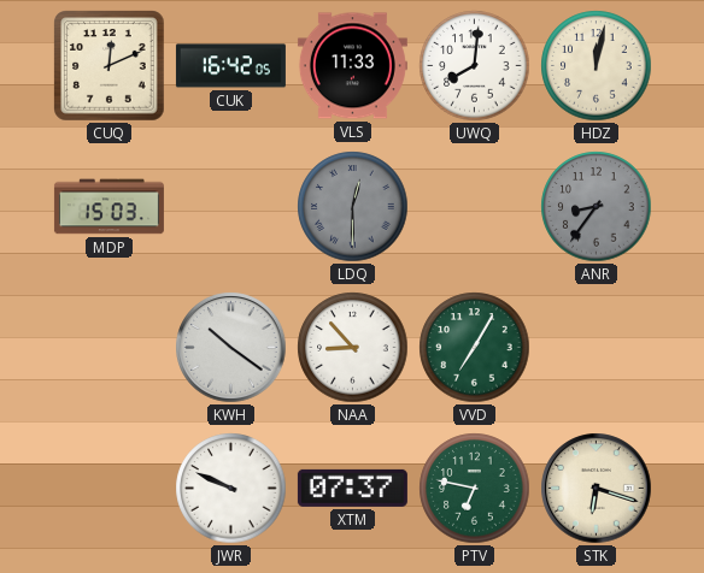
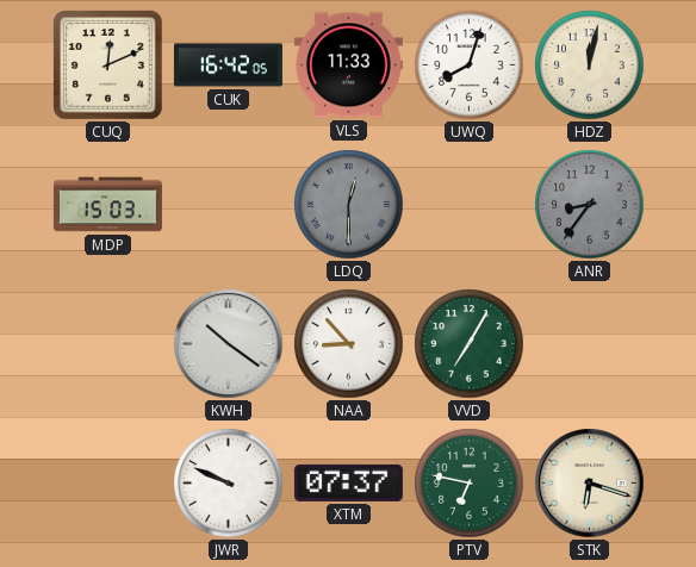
UWQ: 8:01 -> 8:03 (470, 66)
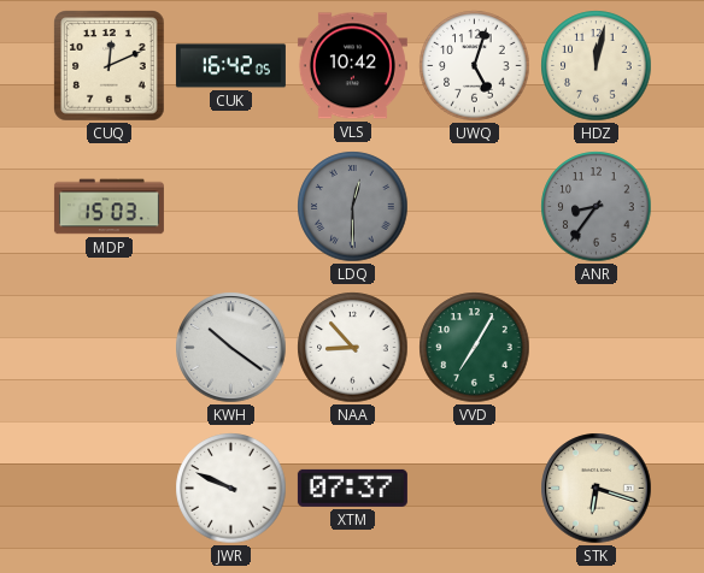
VLS: 11:33 -> 10:42 (352, 66)
UWQ: 8:03 -> 5:03 (475, 66)
PTV: 6:47 -> none (470, 484)
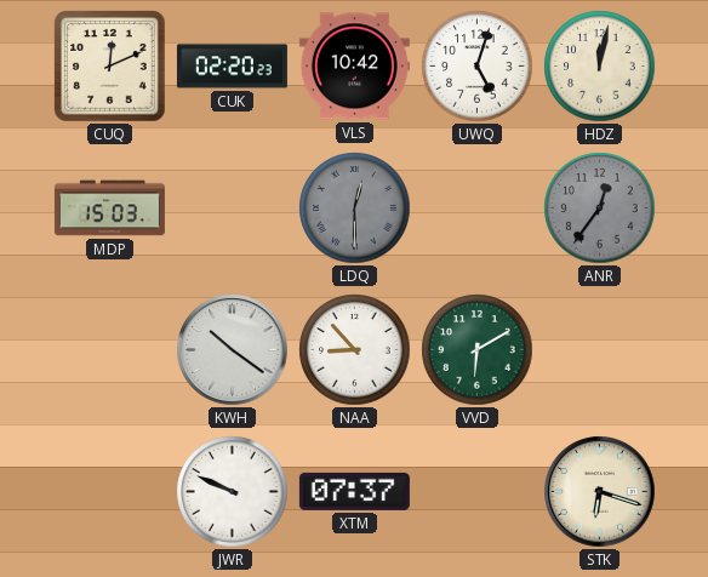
CUK: 16:42 -> 02:20 (232, 67)
ANR: 8:36 -> 12:36 (600, 208)
VVD: 7:05 -> 6:10 (478, 350)
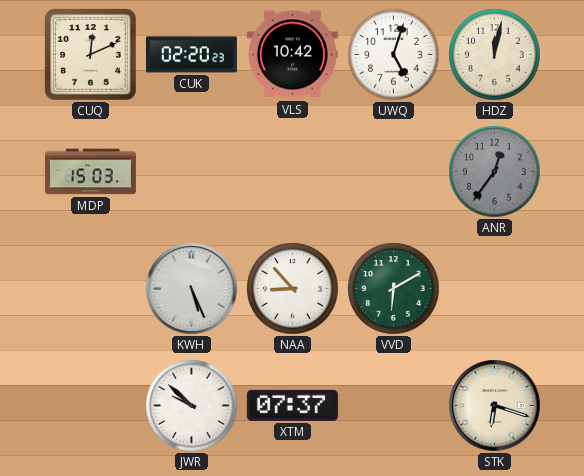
LDQ: 12:30 -> none (355, 208)
KWH: 10:21 -> 5:26 (192, 289)
JWR: 9:49 -> 9:52 (192, 406)
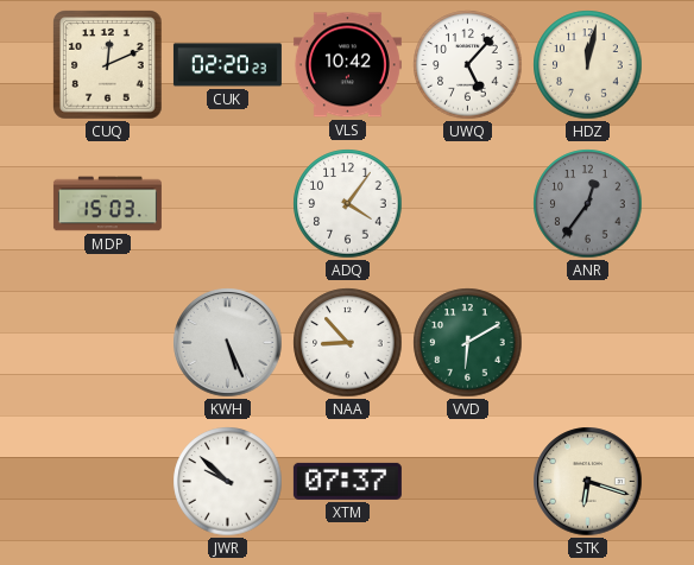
UWQ: 5:03 -> 5:07 (468, 65)
ADQ: none -> 4:06 (348, 204)
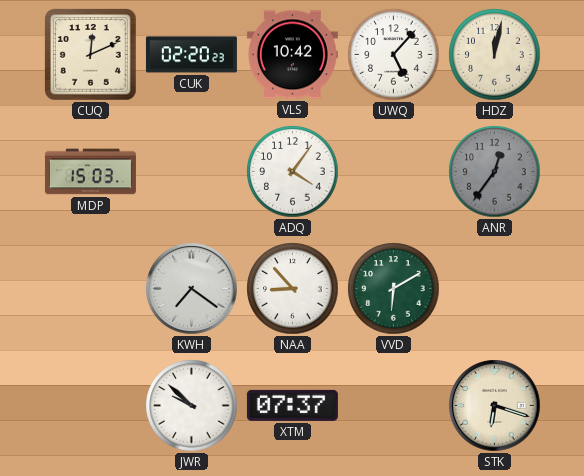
KWH: 5:26 -> 7:21 (192, 289)
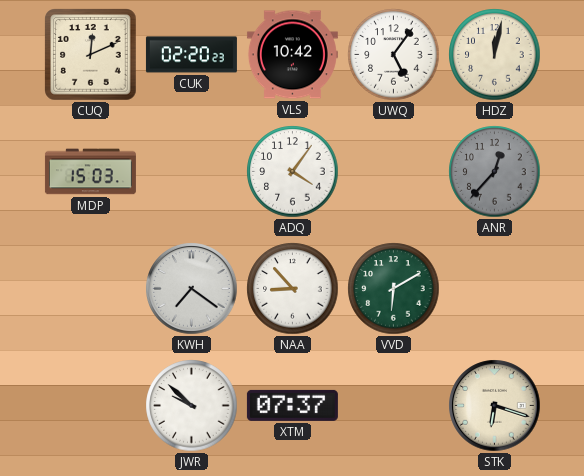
UWQ: 5:07 -> 5:06 (394, 55)
ANR: 12:36 -> 12:37 (495, 172)
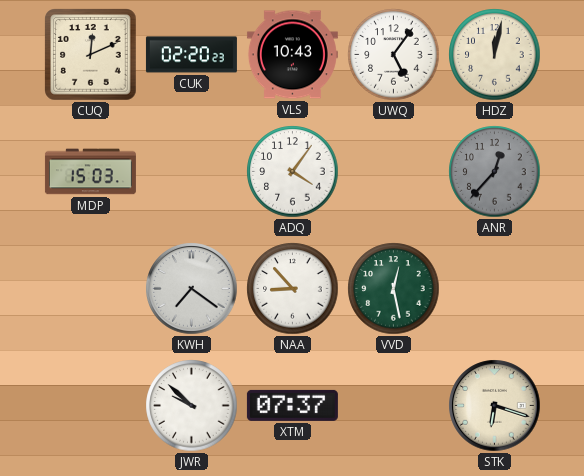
VLS: 10:42 -> 10:43 (292, 55)
VVD: 6:10 -> 12:28 (394, 289)
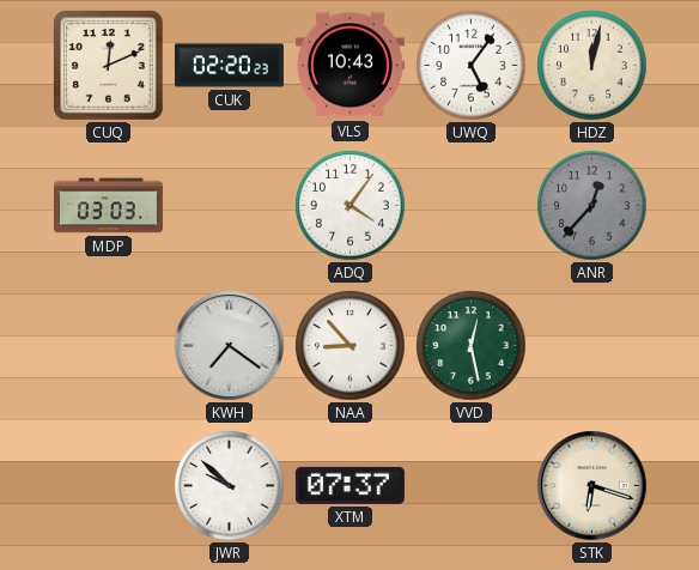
MDP: 15:03 -> 03:03 (108, 206)
